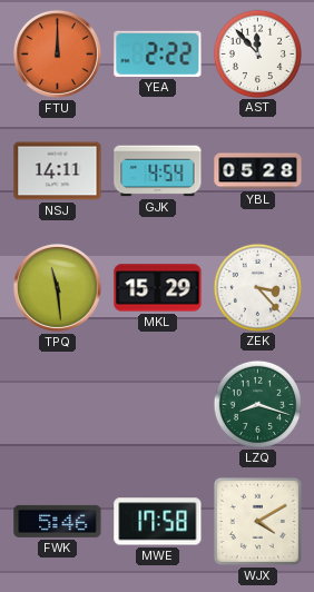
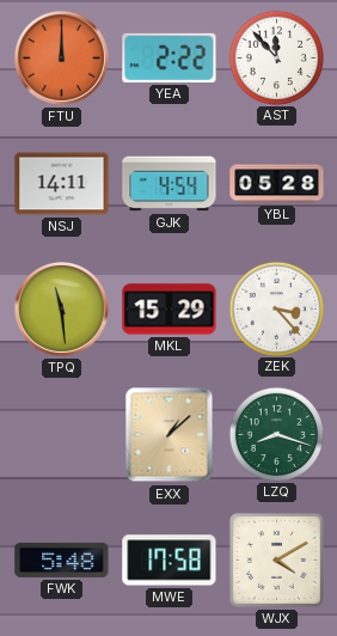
EXX: none -> 1:08 (170, 435)
FWK: 5:46 -> 5:48 (62, 559)
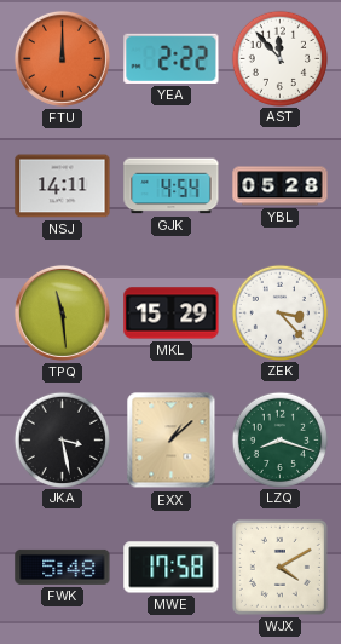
JKA: none -> 3:28 (62, 439)
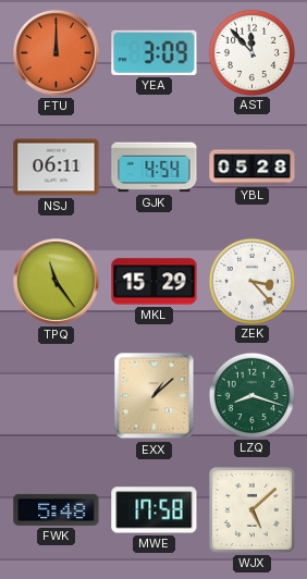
YEA: 2:22 -> 3:09 (155, 52)
NSJ: 14:11 -> 06:11 (57, 168)
TPQ: 11:29 -> 11:24 (56, 281)
JKA: 3:28 -> none (62, 439)
WJX: 4:10 -> 5:08 (251, 509)
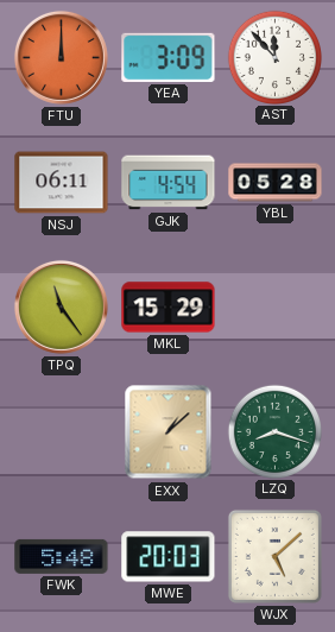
ZEK: 3:23 -> none (251, 281)
MWE: 17:58 -> 20:03 (169, 557)
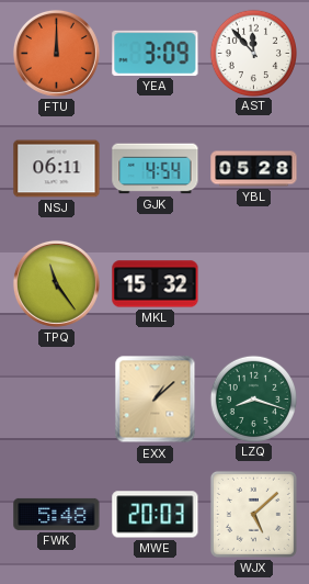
MKL: 15:29 -> 15:32 (156, 284)
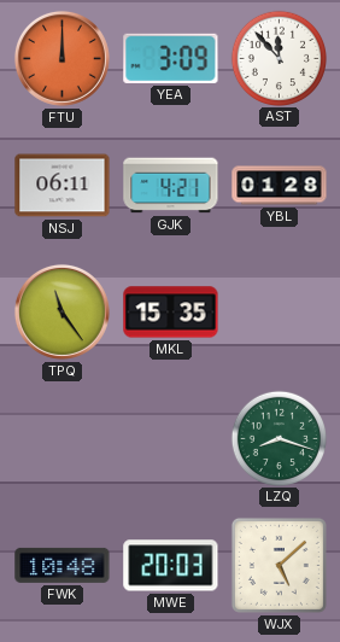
GJK: 4:54 -> 4:21 (171, 186)
YBL: 05:28 -> 01:28 (280, 186)
MKL: 15:32 -> 15:35 (171, 313)
EXX: 1:08 -> none (156, 400)
FWK: 5:48 -> 10:48 (63, 565)
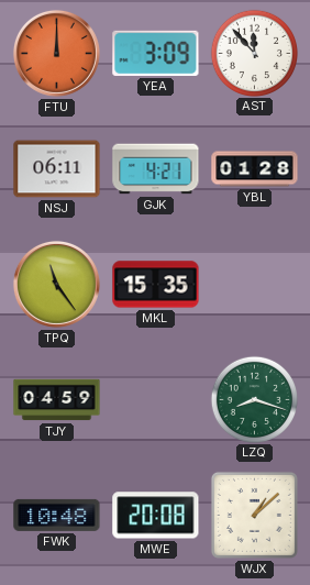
TJY: none -> 04:59 (57, 400)
MWE: 20:03 -> 20:08 (156, 516)
WJX: 5:08 -> 1:08 (254, 515)
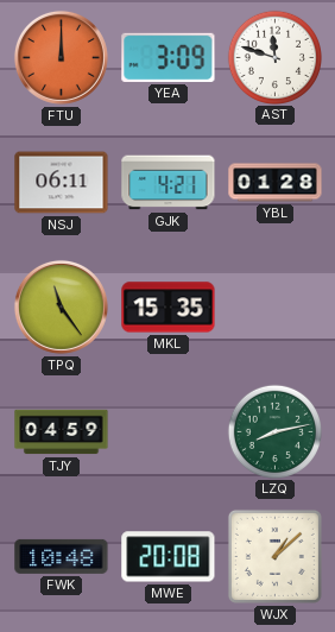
AST: 11:53 -> 11:48 (274, 57)
LZQ: 8:18 -> 8:13 (274, 431)
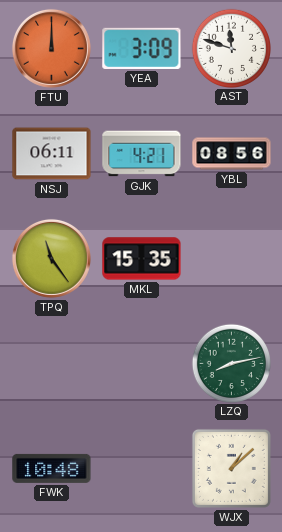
YBL: 01:28 -> 08:56 (232, 154)
TJY: 04:59 -> none (62, 432)
MWE: 20:08 -> none (169, 557)
